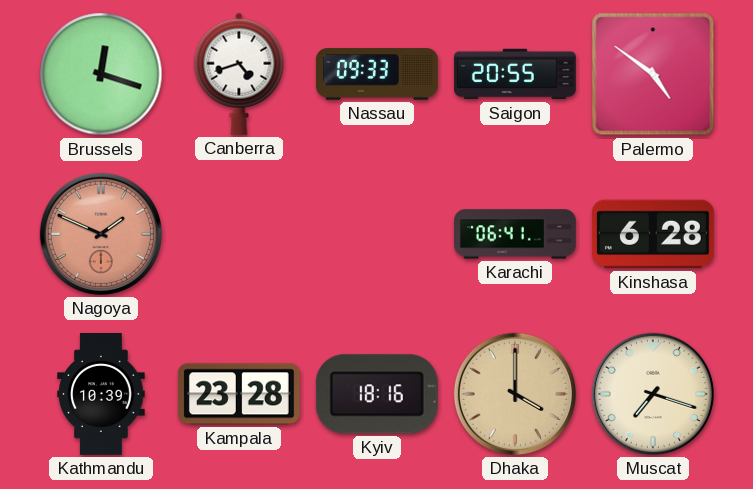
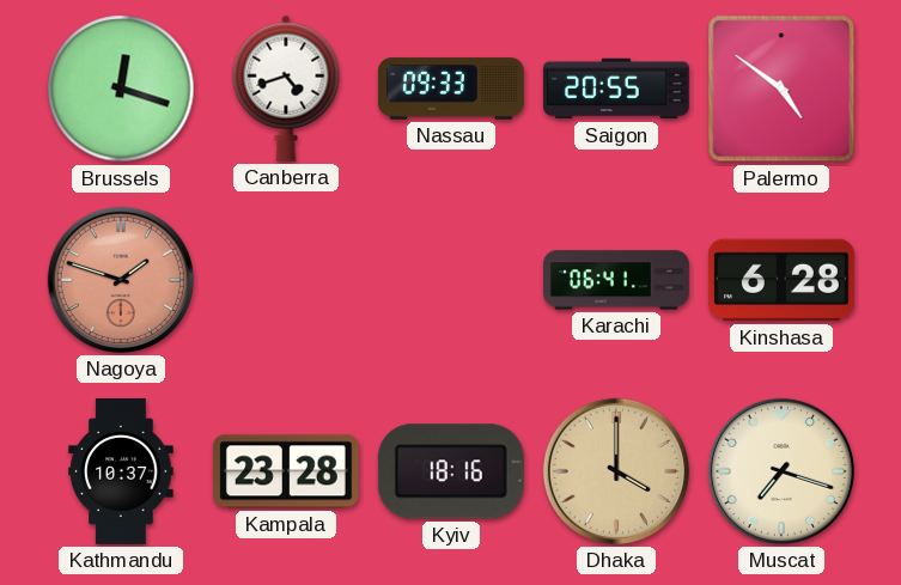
Nagoya: 1:49 -> 1:48 (121, 280)
Kathmandu: 10:39 -> 10:37 (121, 473)
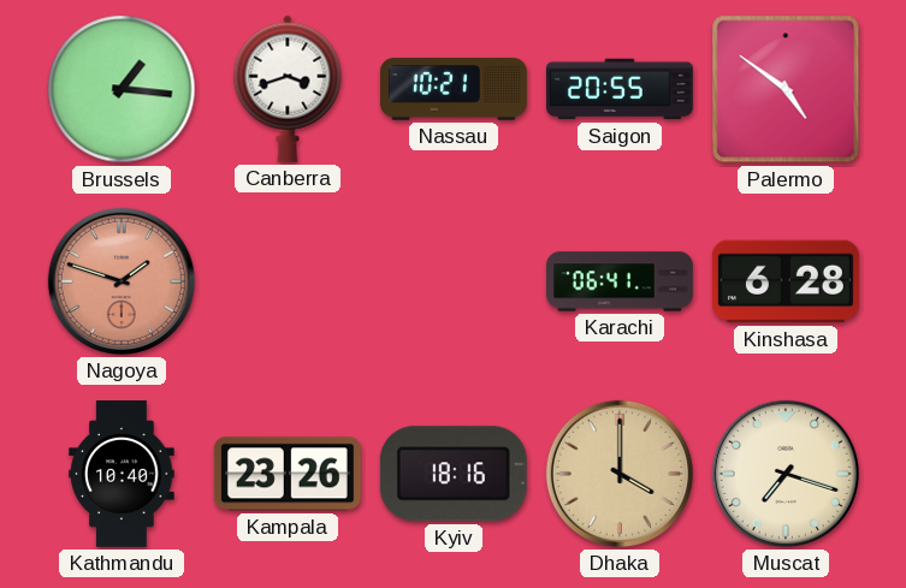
Brussels: 12:18 -> 1:16 (122, 89)
Canberra: 4:42 -> 3:42 (288, 89)
Nassau: 09:33 -> 10:21 (454, 89)
Kathmandu: 10:37 -> 10:40 (122, 475)
Kampala: 23:28 -> 23:26 (288, 474)
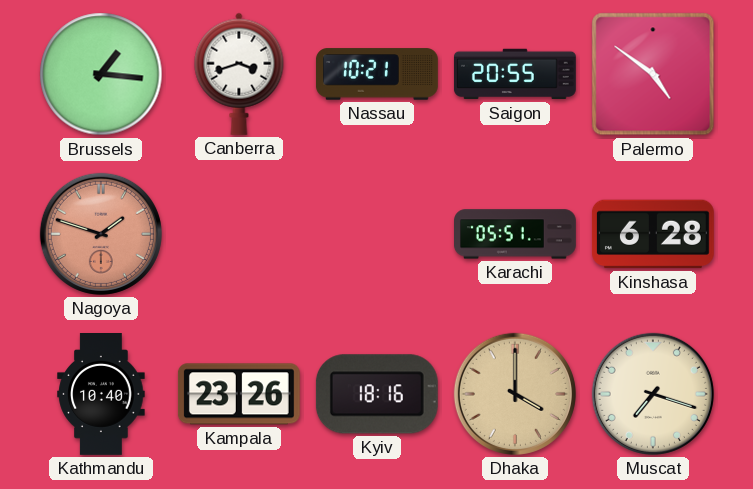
Karachi: 06:41 -> 05:51 (516, 234)
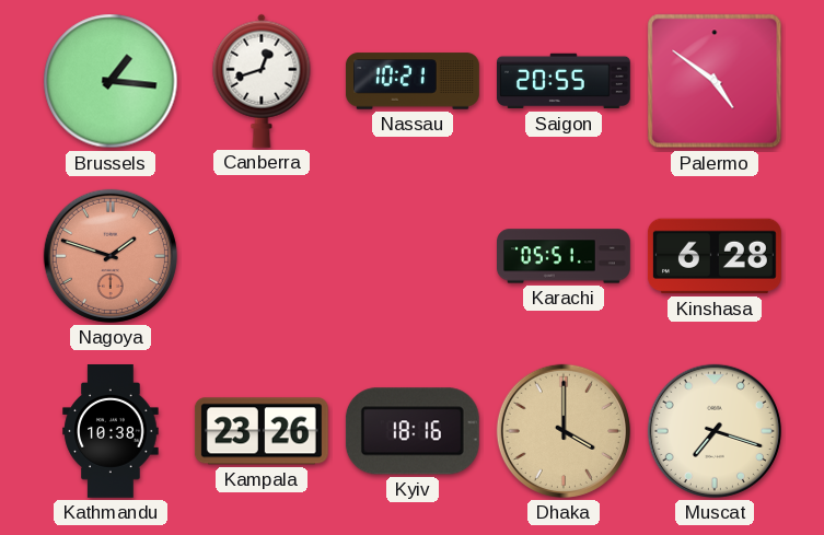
Canberra: 3:42 -> 12:42 (262, 81)
Kathmandu: 10:40 -> 10:38 (111, 432)
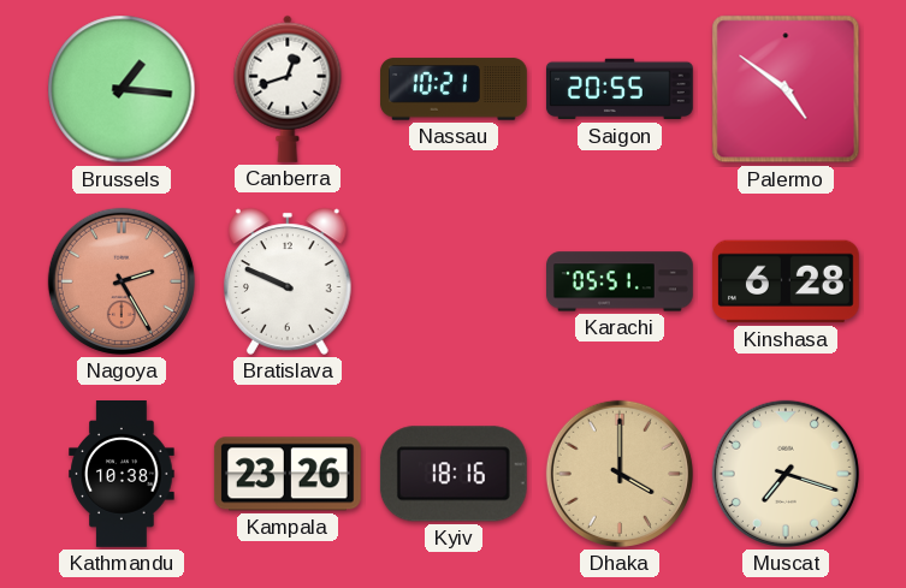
Nagoya: 1:48 -> 2:25 (122, 281)
Bratislava: none -> 9:49 (289, 281)
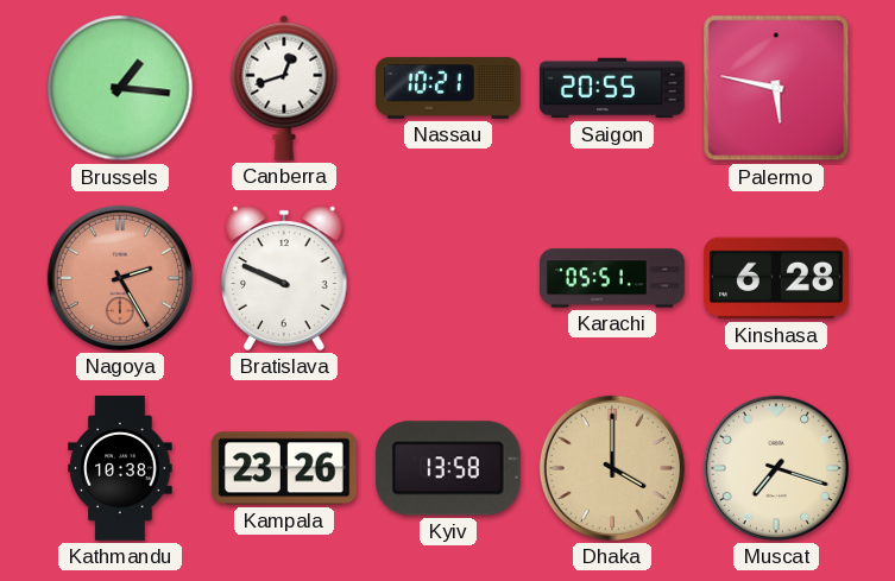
Palermo: 4:51 -> 5:47 (776, 88)
Kyiv: 18:16 -> 13:58 (448, 468)
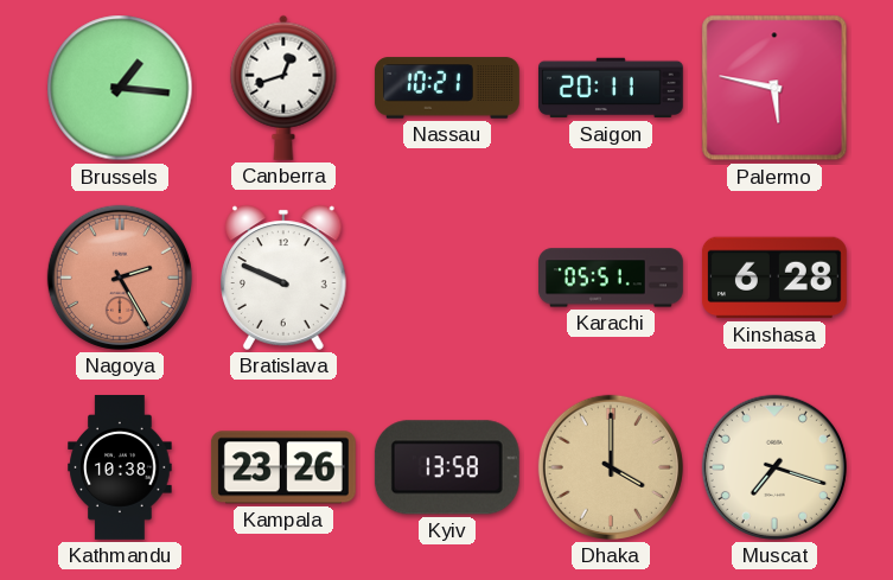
Saigon: 20:55 -> 20:11 (611, 88)
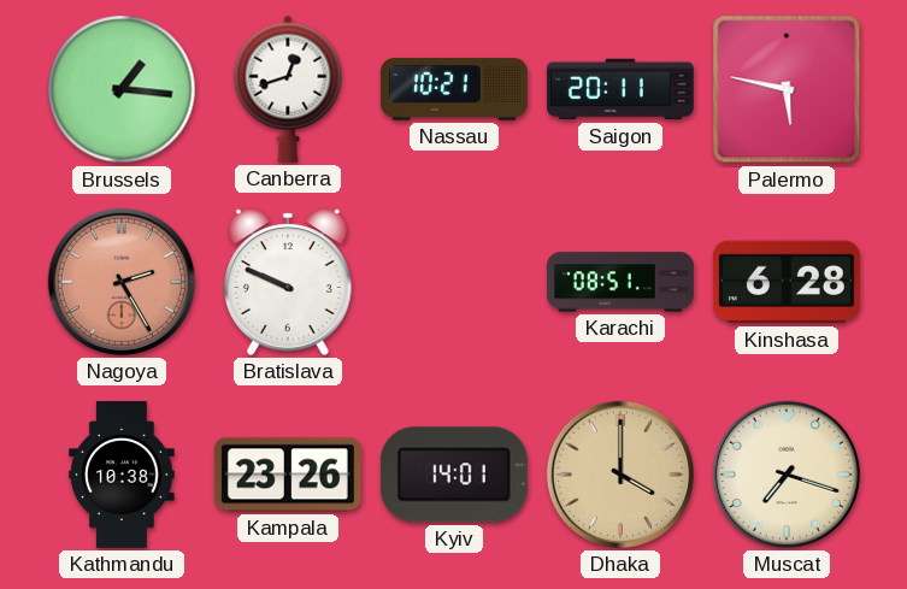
Karachi: 05:51 -> 08:51 (622, 282)
Kyiv: 13:58 -> 14:01 (454, 475)
